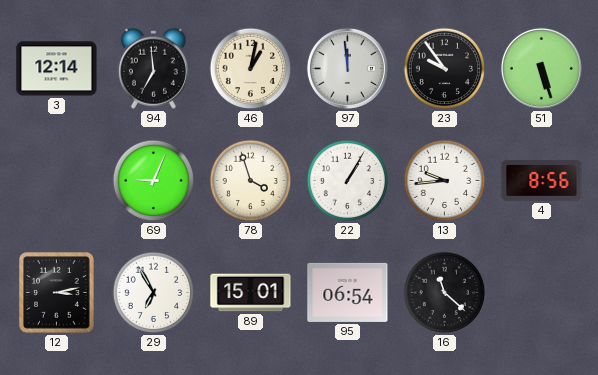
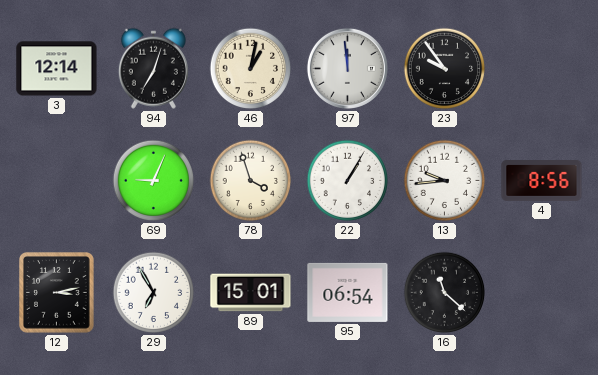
94: 6:59 -> 7:03 (153, 68)
51: 5:27 -> none (541, 68)
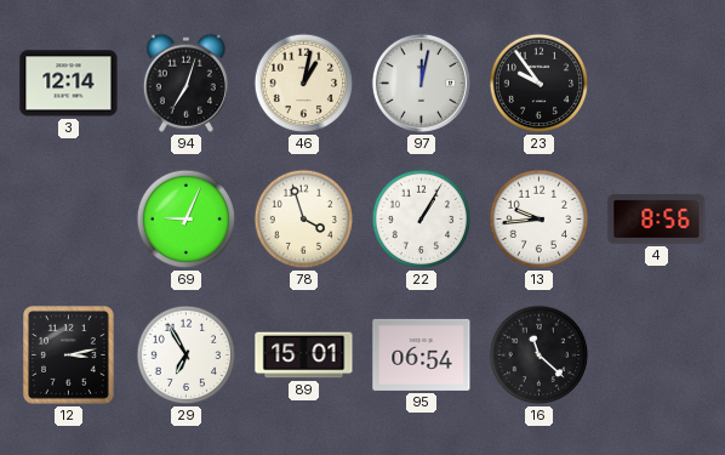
97: 11:59 -> 12:02 (421, 83)
